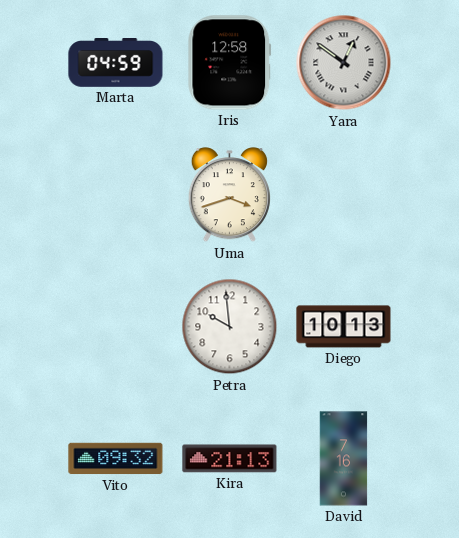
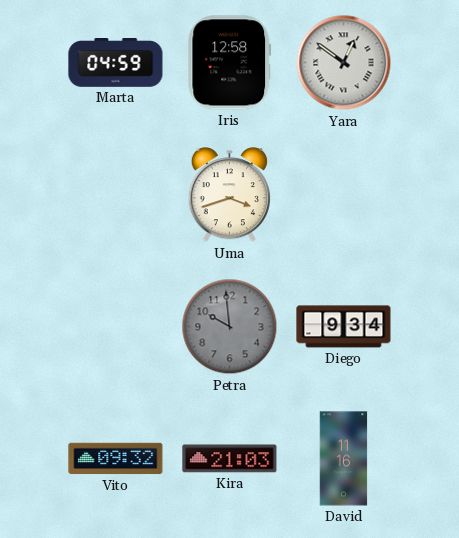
Petra dial: white -> grey (230, 327)
Diego: 10:13 -> 9:34 (344, 327)
Kira: 21:13 -> 21:03 (230, 459)
David: 7:16 -> 11:16 (344, 459)
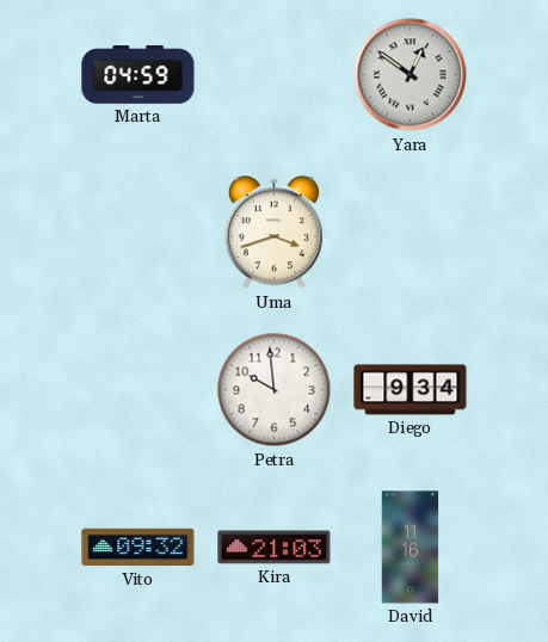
Iris: 12:58 -> none (230, 63)
Petra dial: grey -> white (275, 390)
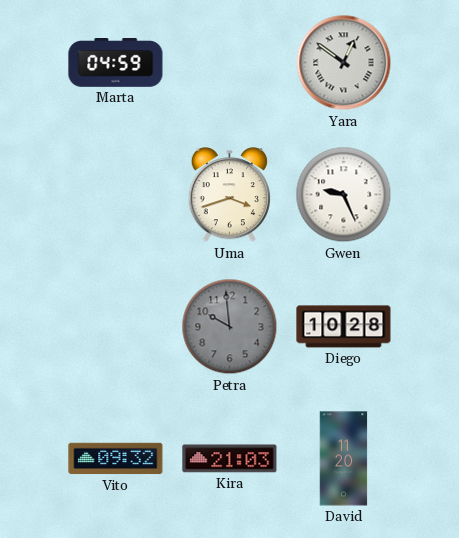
Gwen: none -> 9:26 (344, 195)
Petra dial: white -> grey (230, 327)
Diego: 9:34 -> 10:28 (344, 327)
David: 11:16 -> 11:20 (344, 459)
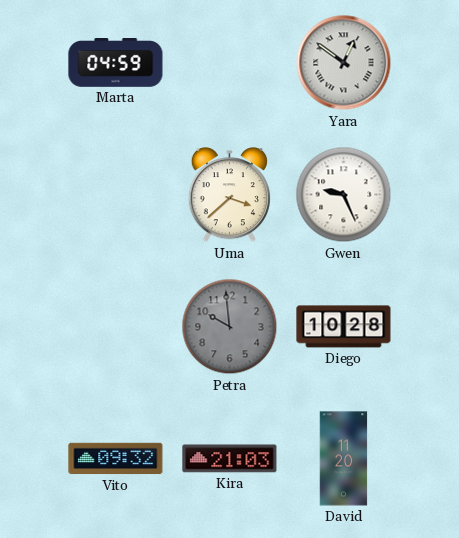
Uma: 3:42 -> 3:38 (229, 195)
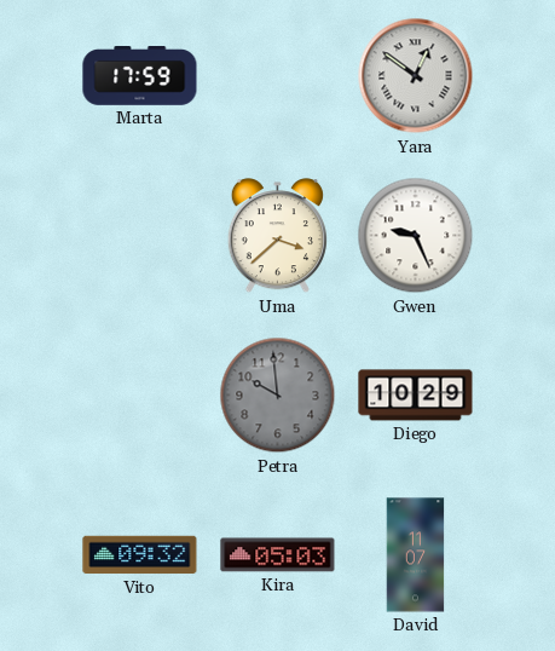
Marta: 04:59 -> 17:59 (140, 76)
Diego: 10:28 -> 10:29 (416, 396)
Kira: 21:03 -> 05:03 (278, 555)
David: 11:20 -> 11:07 (416, 555)
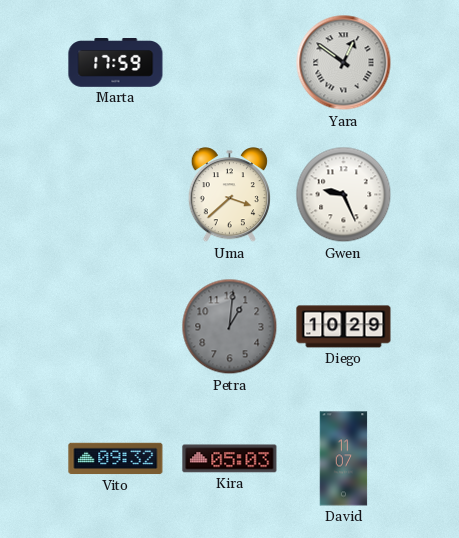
Petra: 9:59 -> 1:01 (230, 327)
